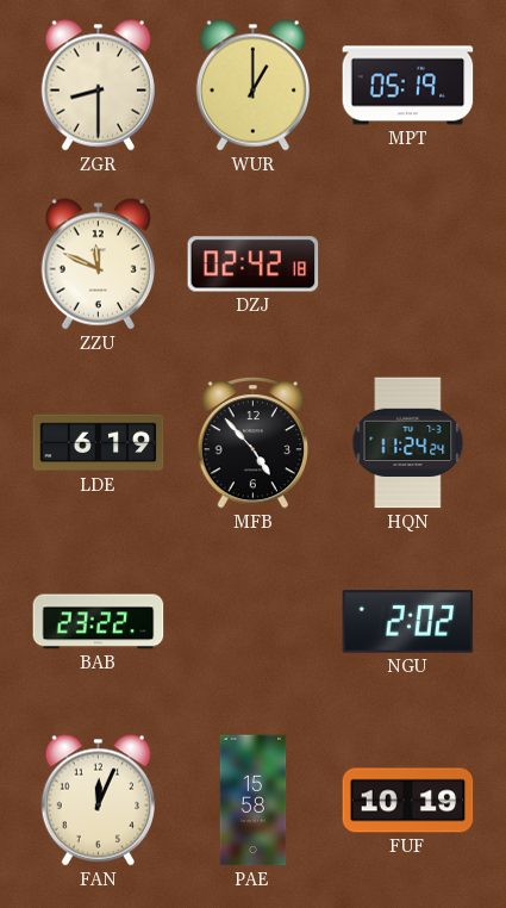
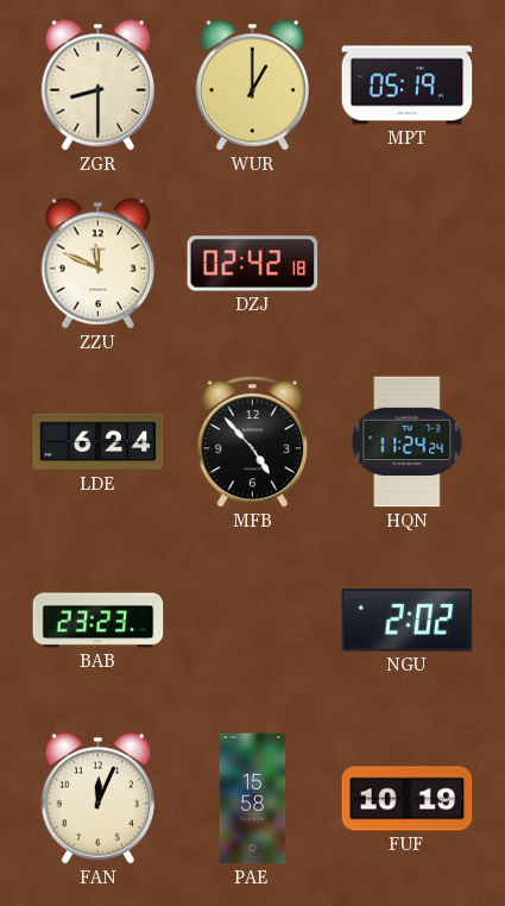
LDE: 6:19 -> 6:24 (99, 442)
BAB: 23:22 -> 23:23 (99, 621)
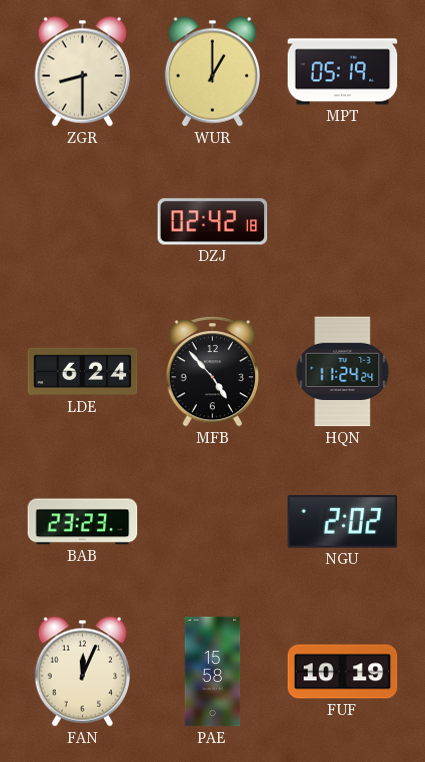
ZZU: 11:49 -> none (97, 264)
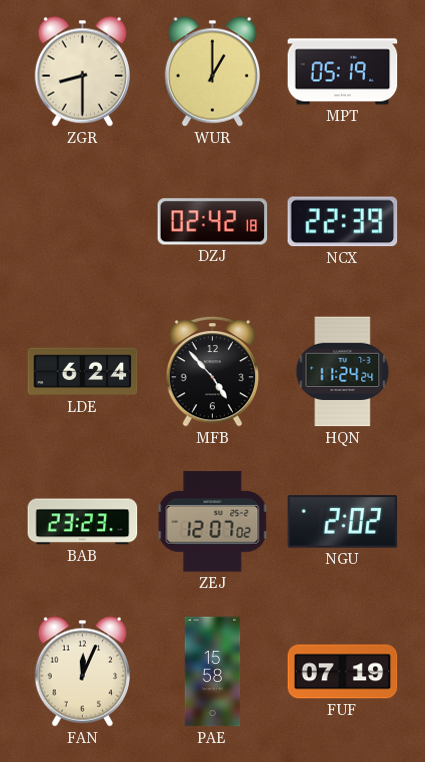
NCX: none -> 22:39 (343, 222)
ZEJ: none -> 12:07 (213, 522)
FUF: 10:19 -> 07:19 (343, 672)
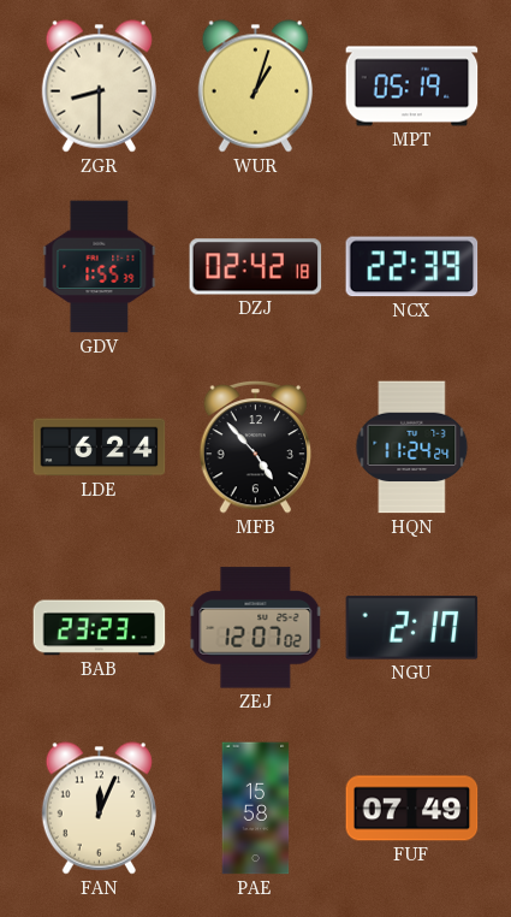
WUR: 1:00 -> 1:03 (255, 87)
GDV: none -> 1:55 (100, 267)
NGU: 2:02 -> 2:17 (412, 628)
FUF: 07:19 -> 07:49 (412, 809)
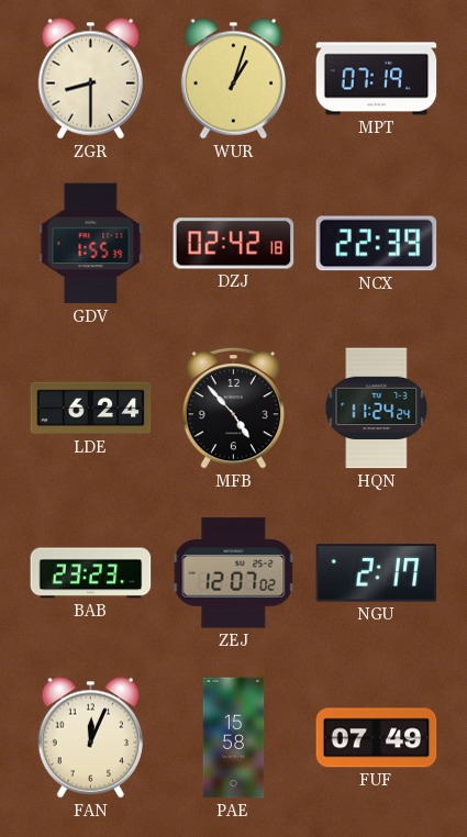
MPT: 05:19 -> 07:19 (377, 79)
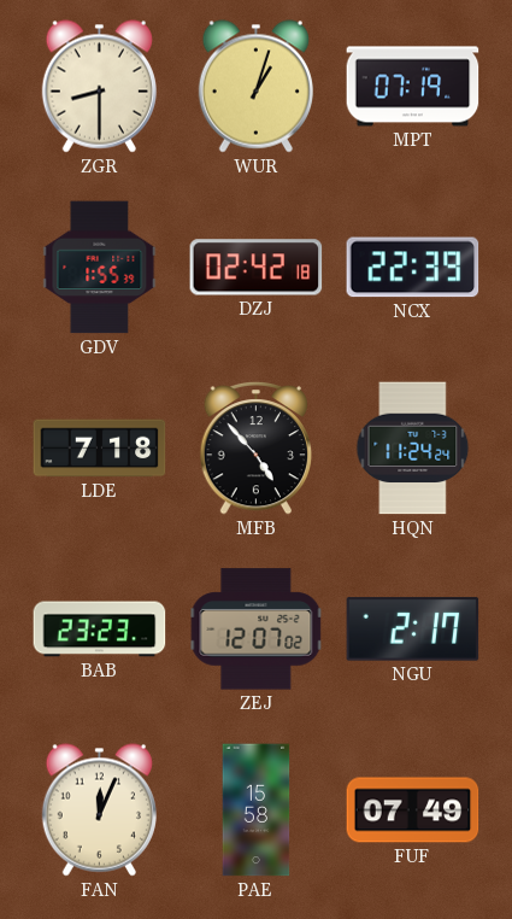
LDE: 6:24 -> 7:18 (100, 449)
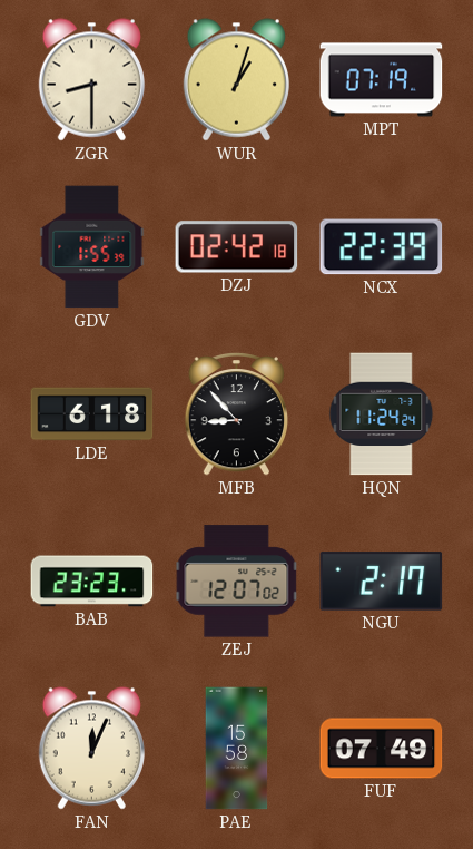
LDE: 7:18 -> 6:18 (92, 414)
MFB: 4:53 -> 8:53 (237, 413)
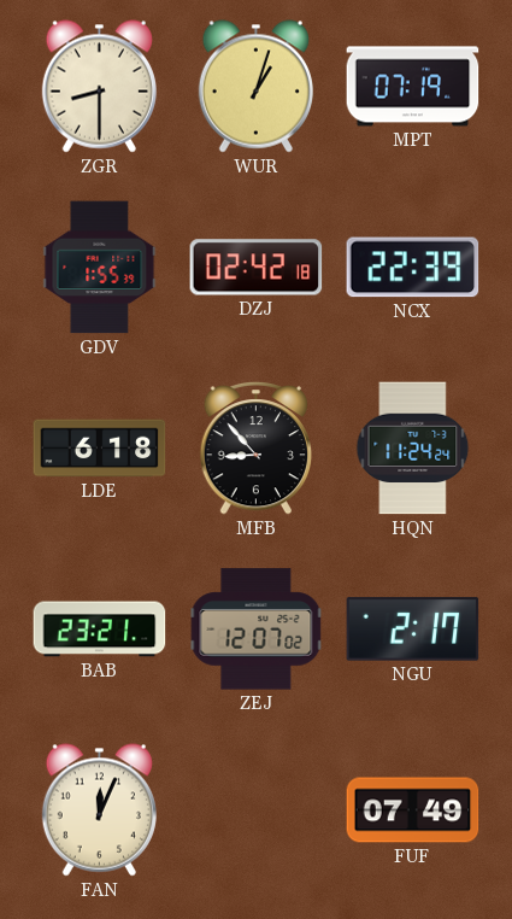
BAB: 23:23 -> 23:21 (100, 630)
PAE: 15:58 -> none (237, 749)
